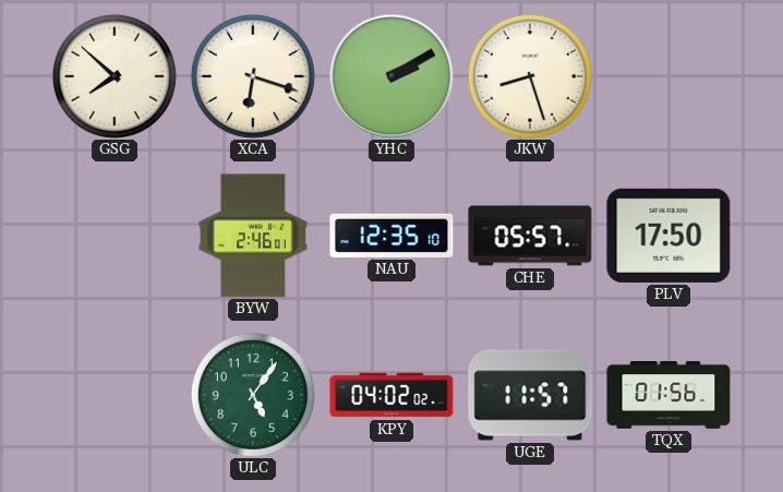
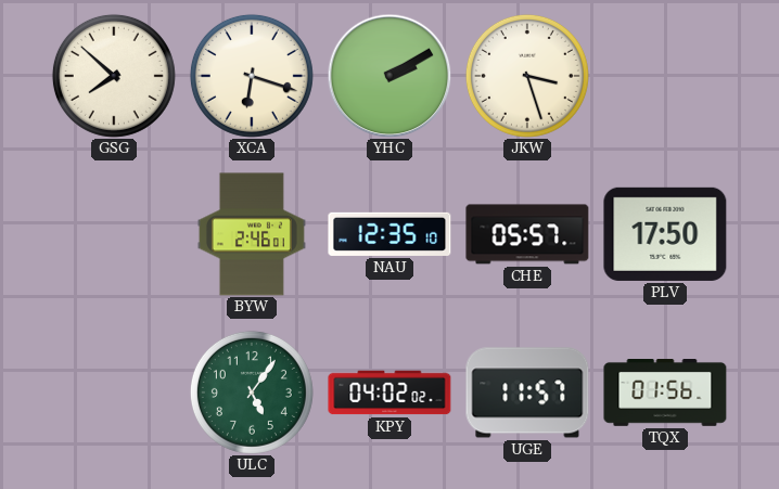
JKW: 8:27 -> 3:27 (527, 76)
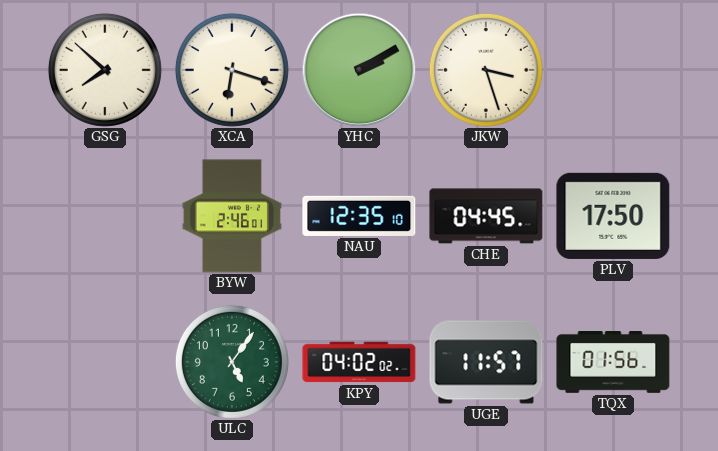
CHE: 05:57 -> 04:45 (486, 216)
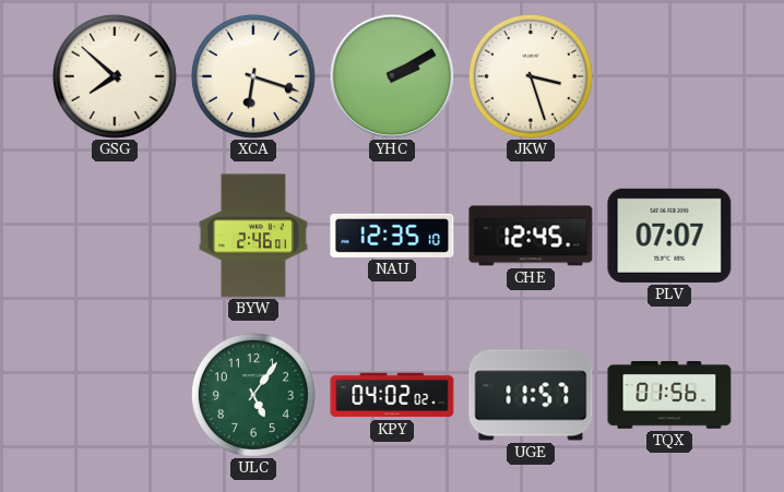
CHE: 04:45 -> 12:45 (531, 236)
PLV: 17:50 -> 07:07 (669, 236)
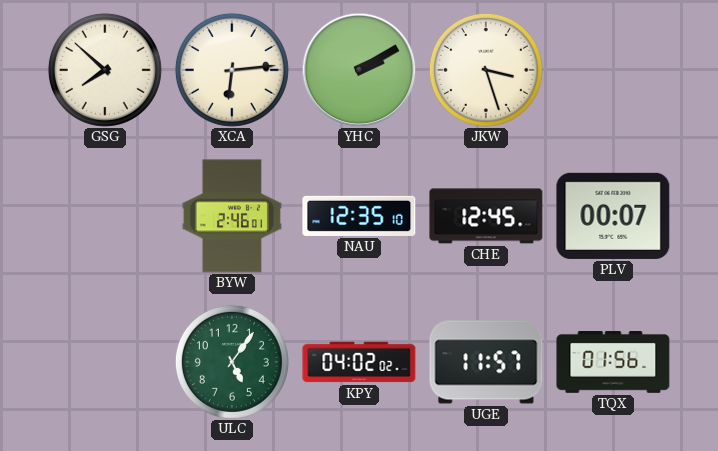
XCA: 6:18 -> 6:14 (232, 70)
PLV: 07:07 -> 00:07 (613, 216)
